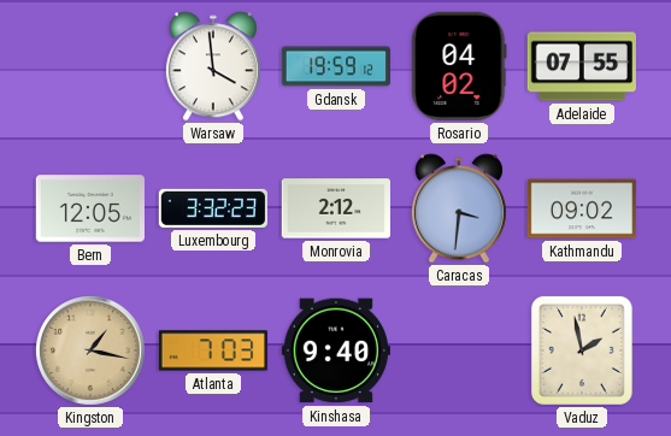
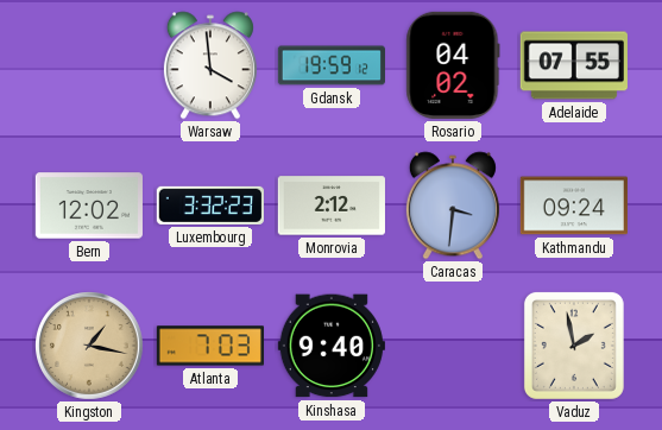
Bern: 12:05 -> 12:02 (89, 205)
Kathmandu: 09:02 -> 09:24 (574, 205)
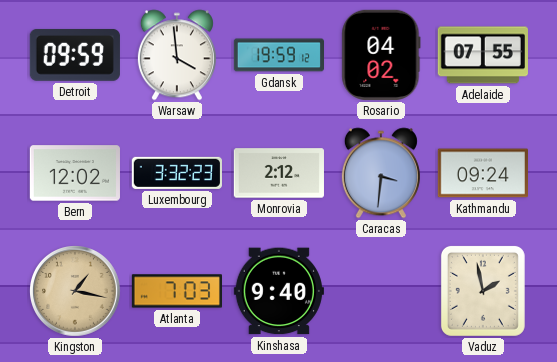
Detroit: none -> 09:59 (75, 55)
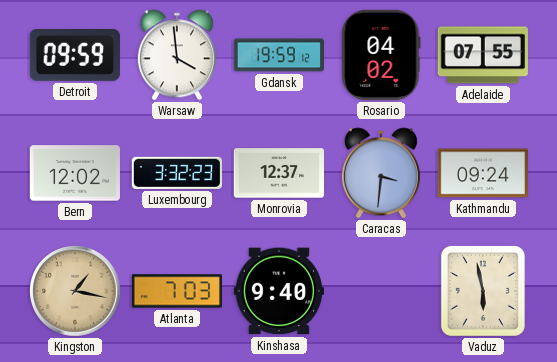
Monrovia: 2:12 -> 12:37 (278, 173)
Vaduz: 1:58 -> 5:58 (483, 291)
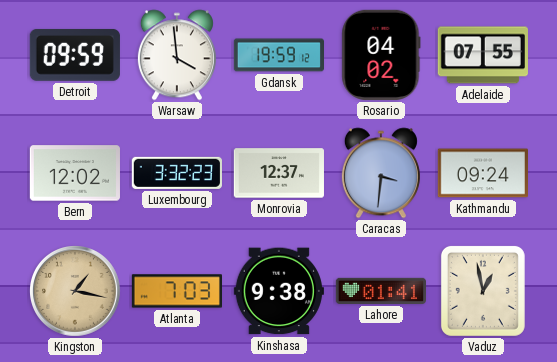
Kinshasa: 9:40 -> 9:38 (279, 291)
Lahore: none -> 01:41 (380, 291)
Vaduz: 5:58 -> 12:58 (483, 291)
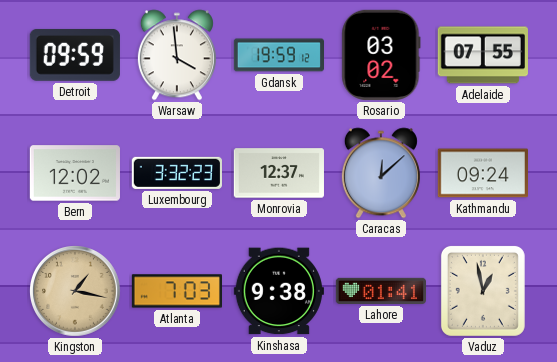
Rosario: 04:02 -> 03:02 (381, 55)
Caracas: 3:31 -> 12:08 (381, 173)
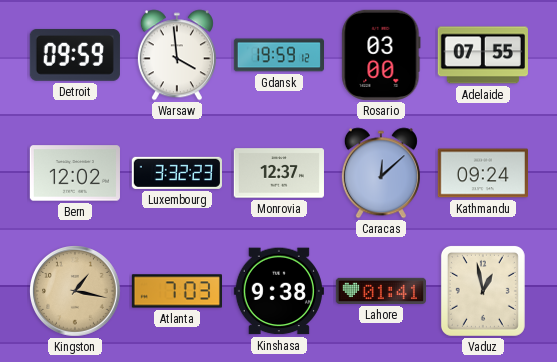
Rosario: 03:02 -> 03:00 (381, 55)
